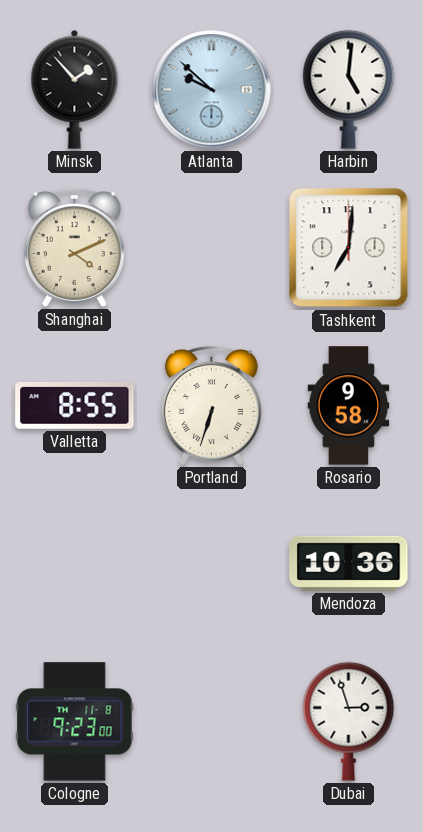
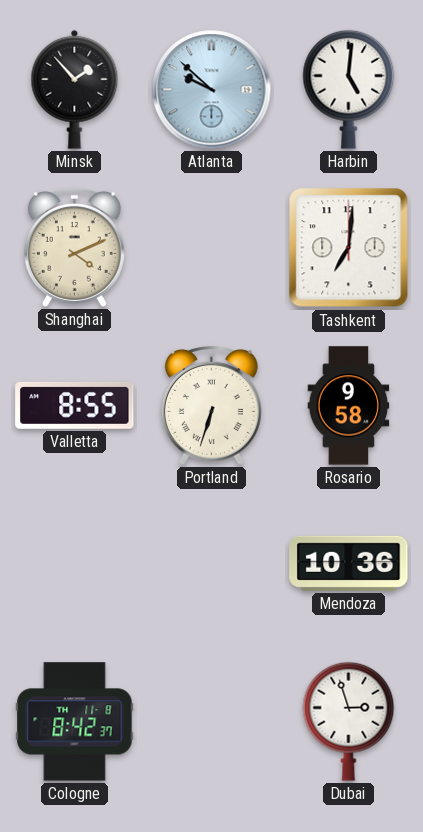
Cologne: 9:23 -> 8:42 (75, 722)
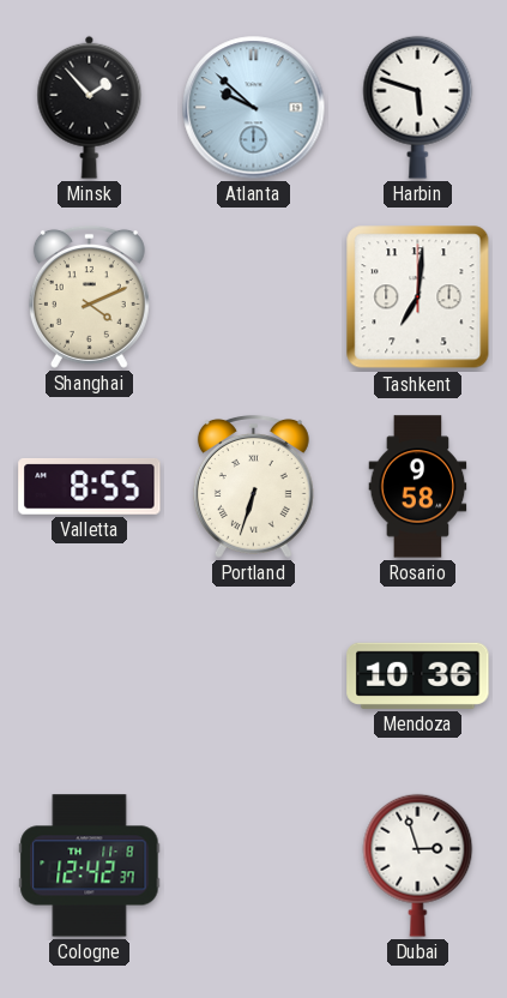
Harbin: 5:01 -> 5:48 (418, 107)
Cologne: 8:42 -> 12:42 (90, 866)
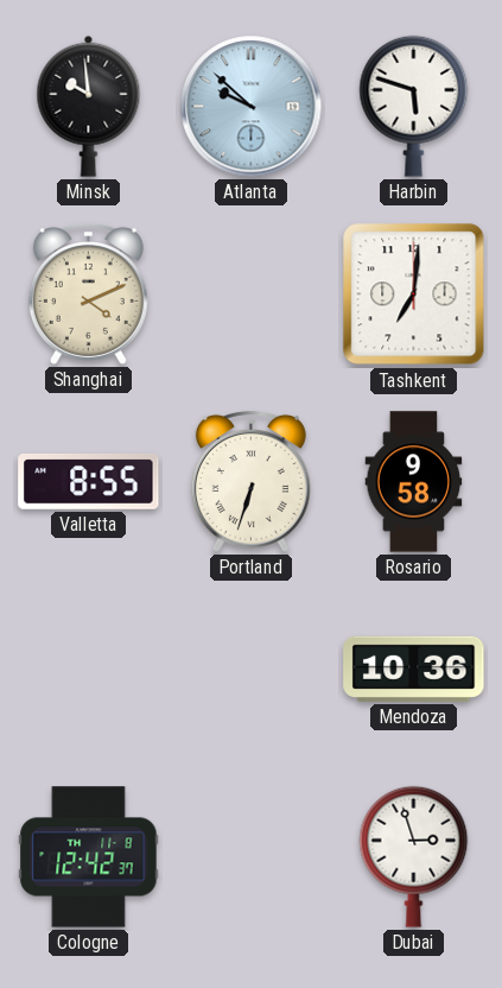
Minsk: 1:53 -> 9:59 (89, 106)
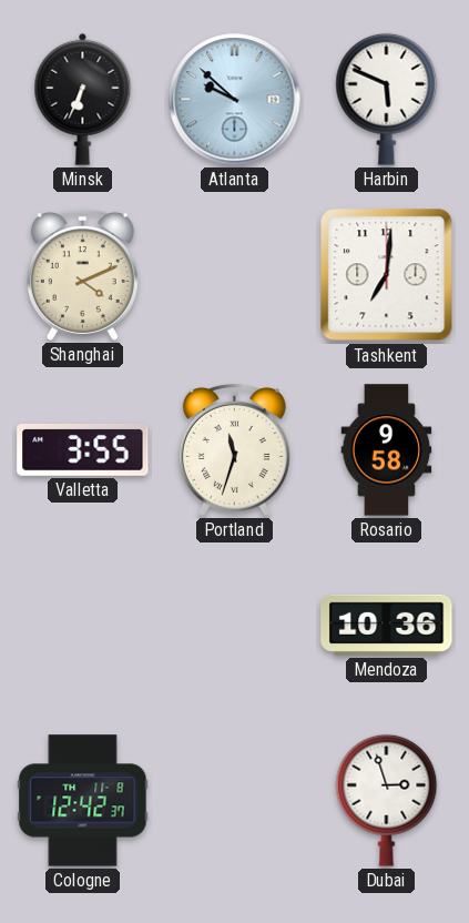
Minsk: 9:59 -> 6:34 (83, 99)
Harbin: 5:48 -> 5:49 (387, 99)
Valletta: 8:55 -> 3:55 (83, 450)
Portland: 6:33 -> 11:33 (234, 450)
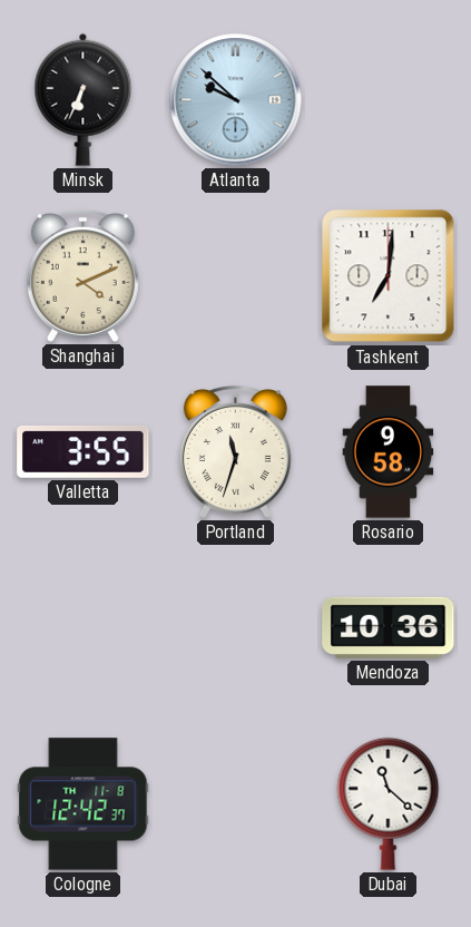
Harbin: 5:49 -> none (387, 99)
Dubai: 2:57 -> 11:22 (389, 803)
